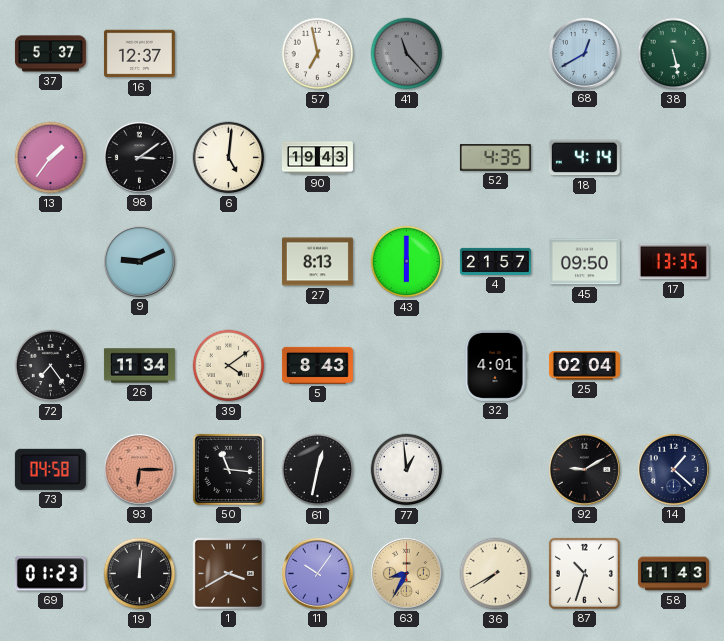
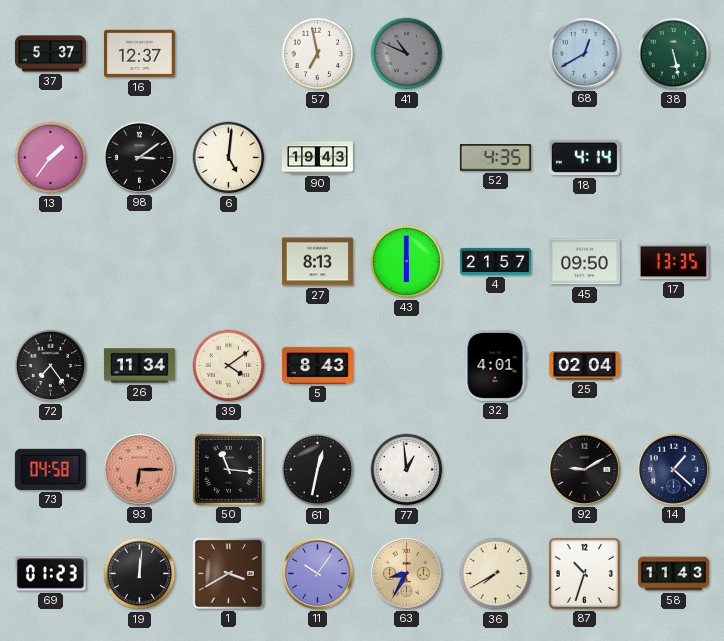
41: 11:23 -> 10:49 (407, 54)
9: 9:11 -> none (139, 261)
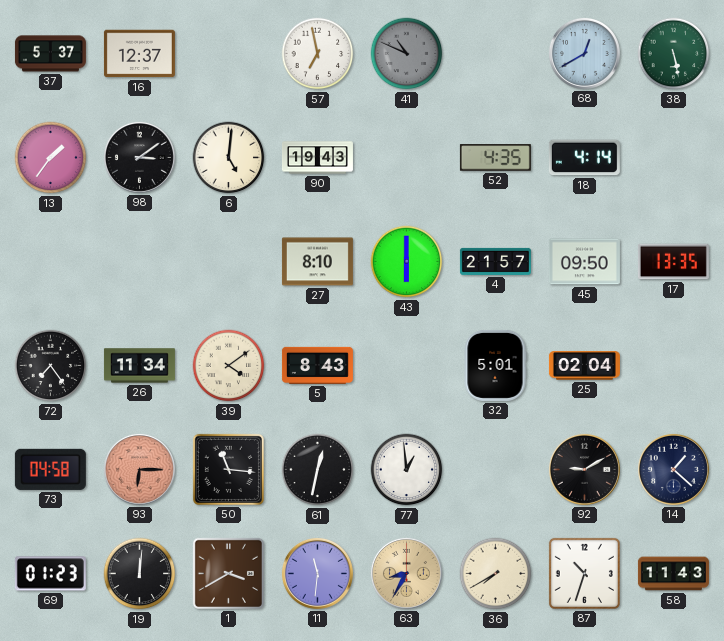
27: 8:13 -> 8:10 (317, 262)
32: 4:01 -> 5:01 (495, 365)
11: 10:06 -> 11:31 (317, 573)
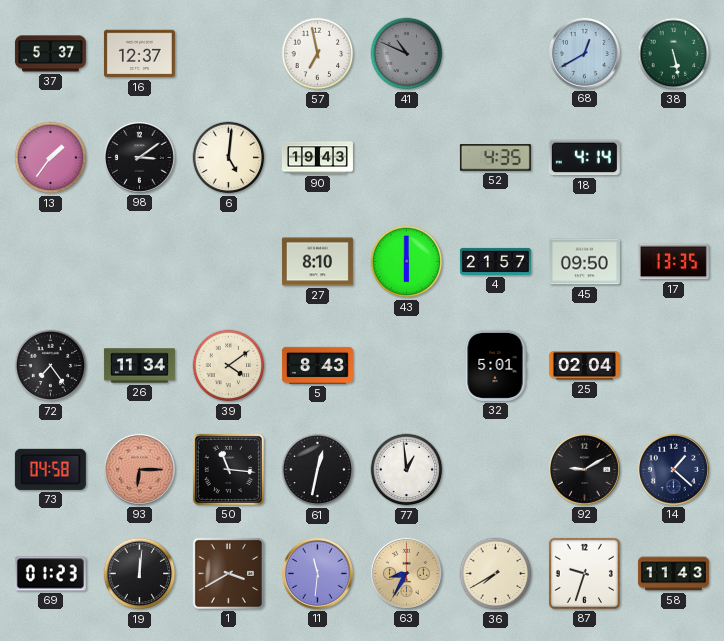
87: 10:33 -> 9:33 (584, 573)
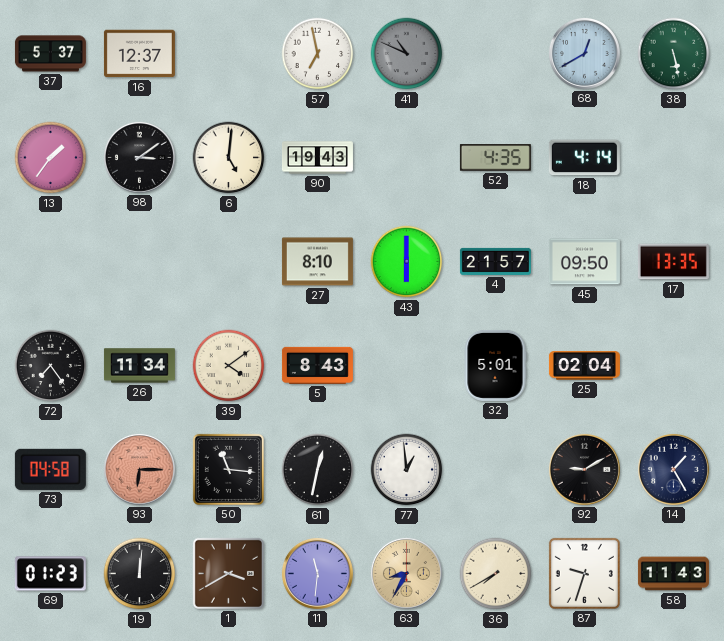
14: 1:22 -> 1:25 (673, 469)
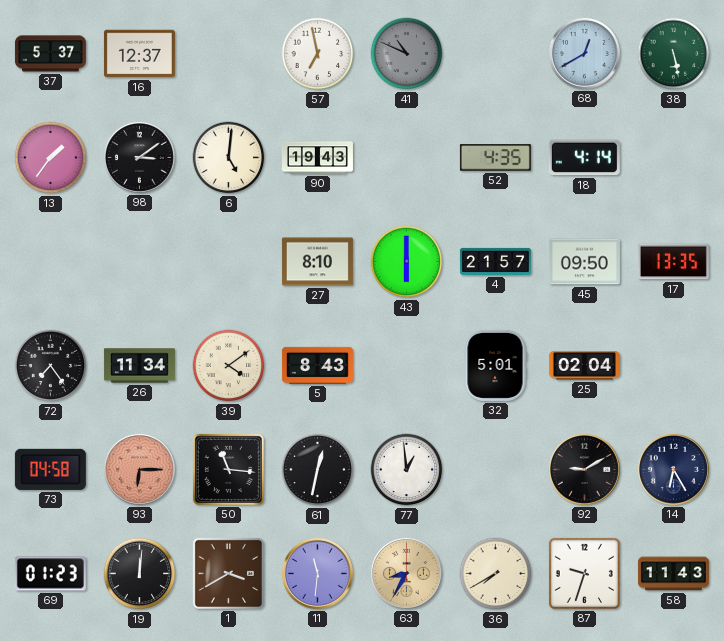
14: 1:25 -> 6:25 (673, 469)
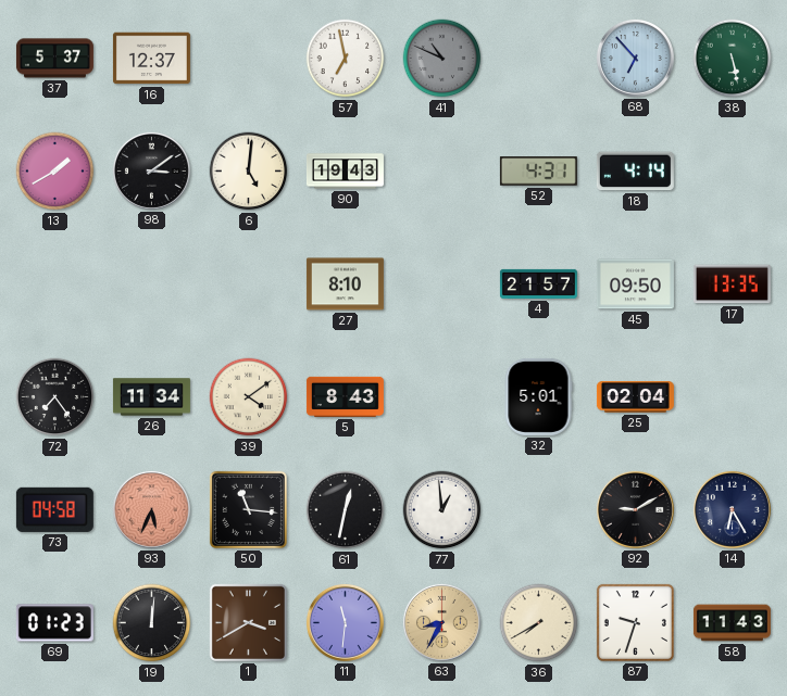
68: 12:40 -> 6:53 (635, 58)
13: 1:36 -> 1:40 (55, 172)
52: 4:35 -> 4:31 (538, 172)
43: 6:00 -> none (407, 262)
93: 6:15 -> 5:34 (151, 509)
